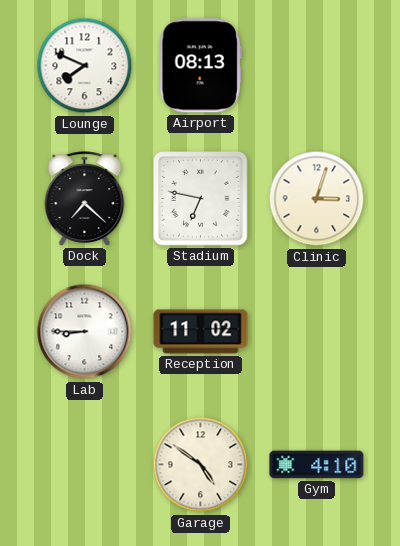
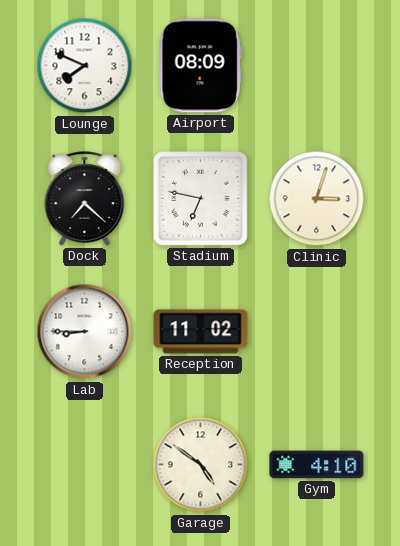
Airport: 08:13 -> 08:09 (200, 66)
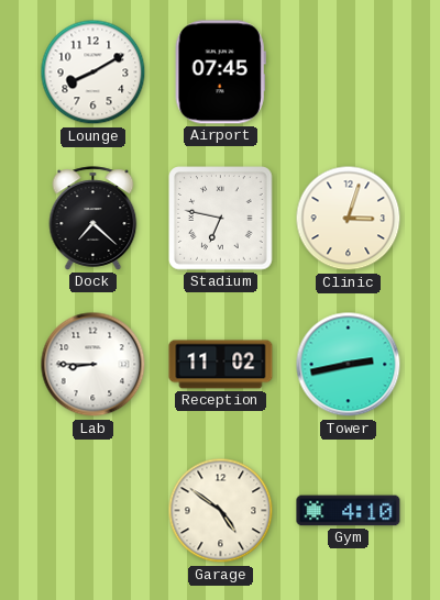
Lounge: 7:49 -> 8:10 (94, 73)
Airport: 08:09 -> 07:45 (220, 73)
Tower: none -> 2:43 (349, 365)
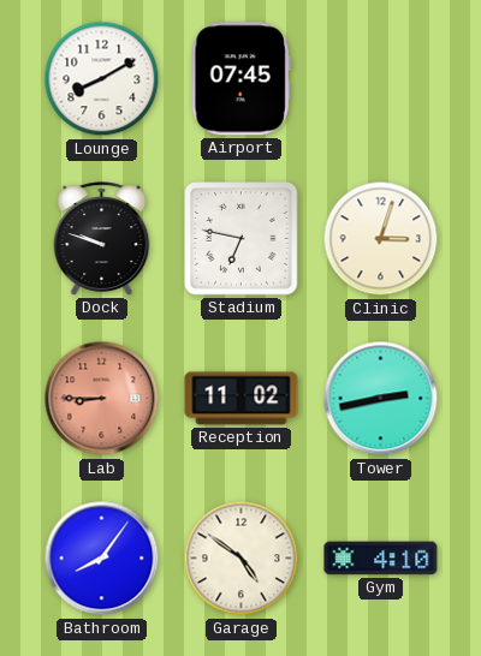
Dock: 7:22 -> 9:48 (102, 239)
Lab dial: white -> salmon (102, 399)
Bathroom: none -> 8:06 (102, 559)
